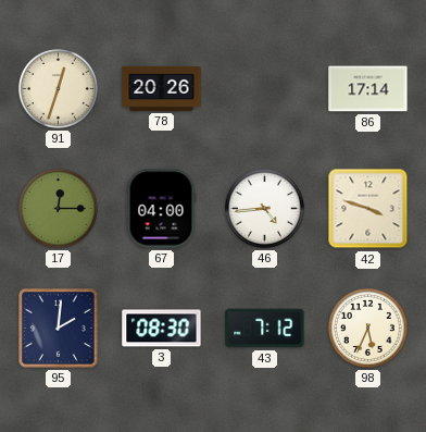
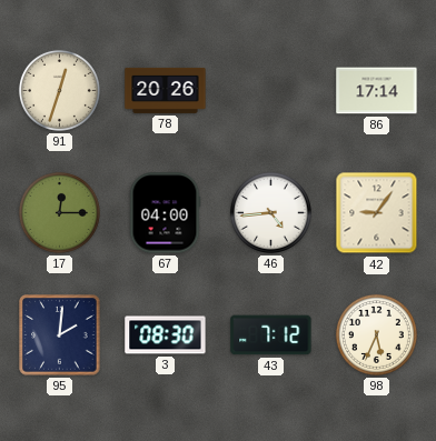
42: 3:48 -> 9:06 (377, 213)
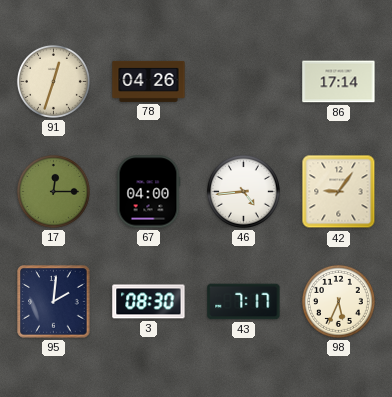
78: 20:26 -> 04:26 (149, 81)
43: 7:12 -> 7:17 (244, 302)
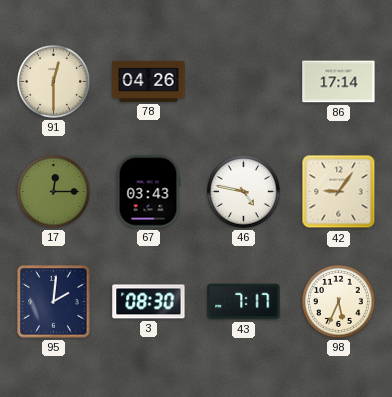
91: 12:33 -> 12:30 (53, 81)
67: 04:00 -> 03:43 (148, 192)
46: 4:44 -> 4:47 (243, 191)
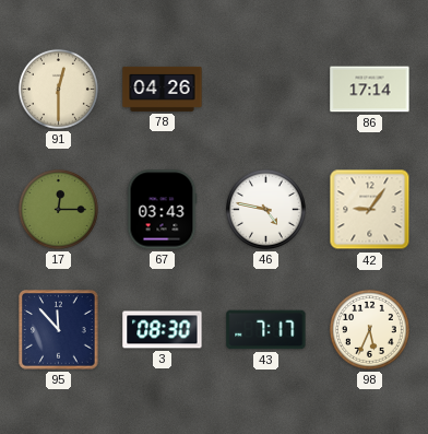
95: 2:01 -> 11:53 (59, 330)
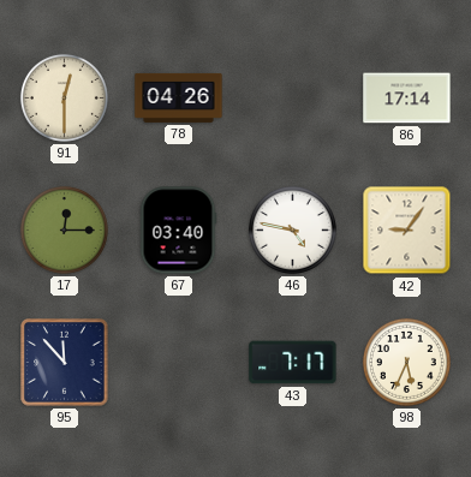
67: 03:43 -> 03:40 (178, 231)
3: 08:30 -> none (163, 330)
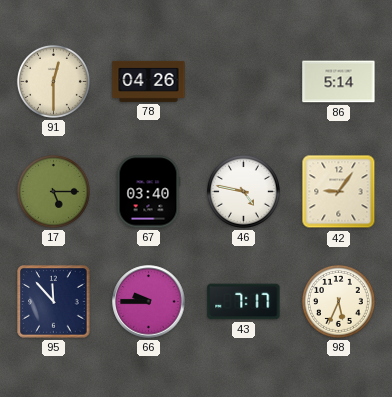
86: 17:14 -> 5:14 (339, 82)
17: 12:15 -> 5:15 (53, 191)
66: none -> 9:45 (149, 302)
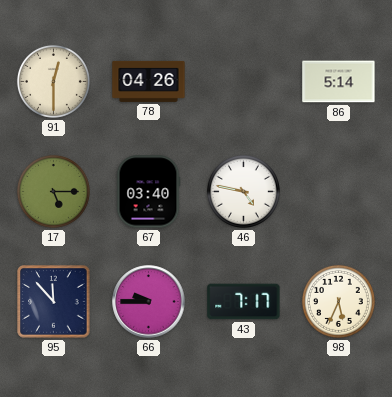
42: 9:06 -> none (339, 192)
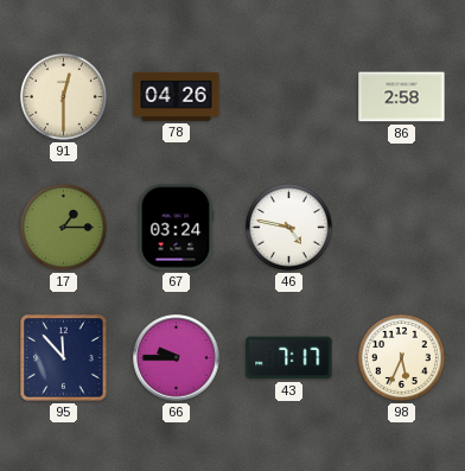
86: 5:14 -> 2:58 (402, 97)
17: 5:15 -> 1:15 (63, 227)
67: 03:40 -> 03:24 (176, 228)
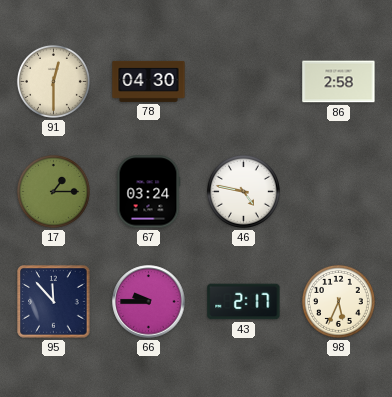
78: 04:26 -> 04:30 (149, 81)
43: 7:17 -> 2:17 (244, 302)
